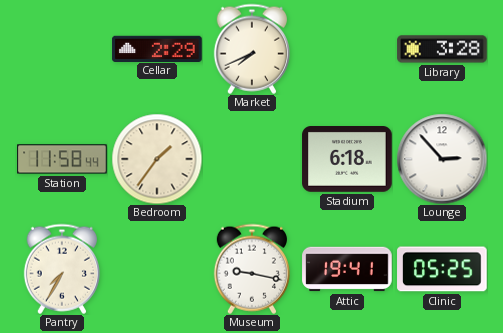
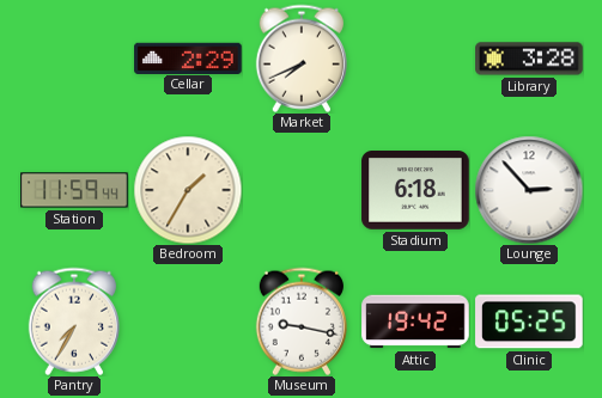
Station: 11:58 -> 11:59 (74, 190)
Bedroom: 1:36 -> 1:35 (188, 190)
Attic: 19:41 -> 19:42 (415, 322)
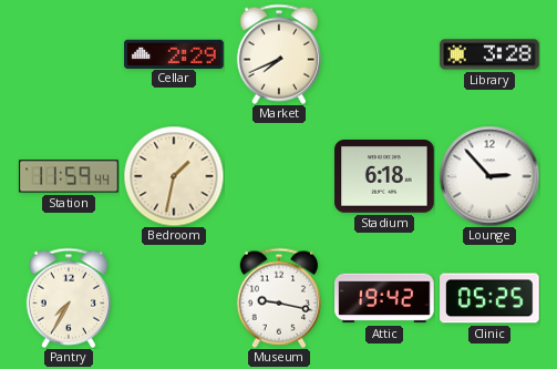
Bedroom: 1:35 -> 1:32 (174, 176)
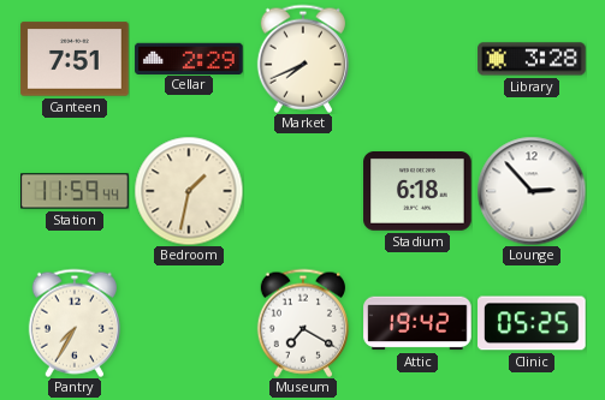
Canteen: none -> 7:51 (75, 59)
Museum: 9:17 -> 7:20 (303, 323)
